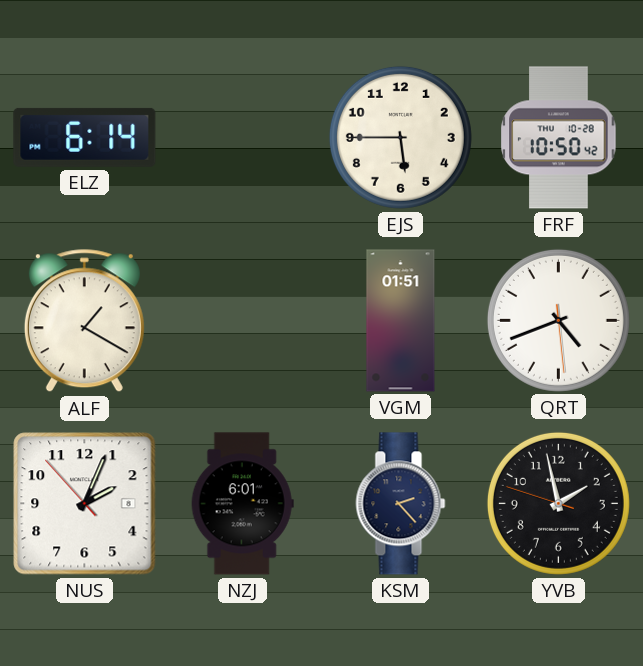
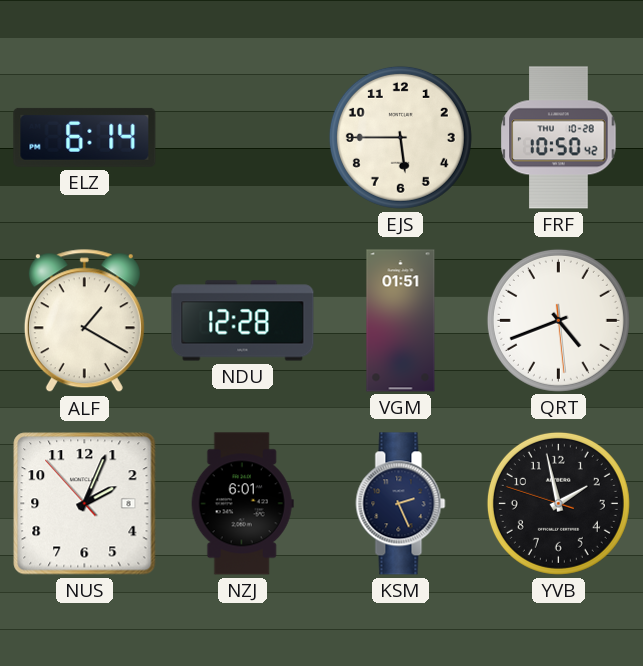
NDU: none -> 12:28 (243, 321)
KSM: 2:23 -> 2:26 (401, 504)
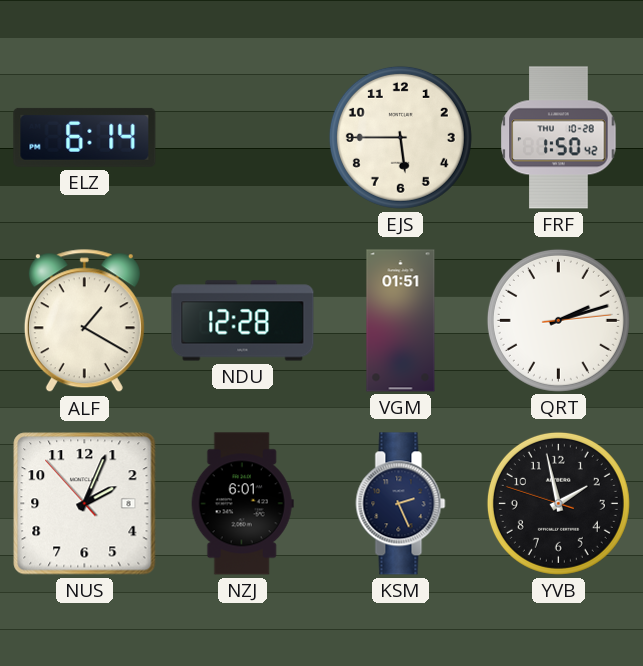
FRF: 10:50 -> 1:50 (559, 138)
QRT: 4:41 -> 2:12 (558, 320)
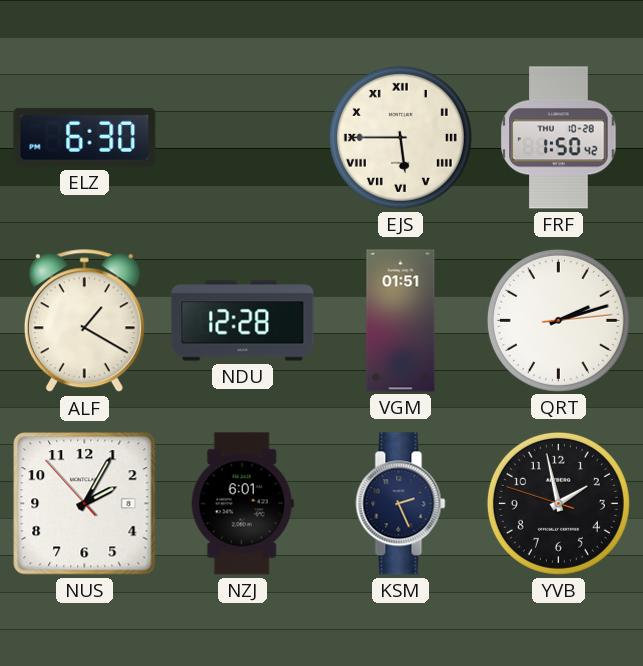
ELZ: 6:14 -> 6:30 (85, 137)
EJS numerals: Arabic -> Roman (400, 137)
NUS: 2:03 -> 2:04 (85, 504)
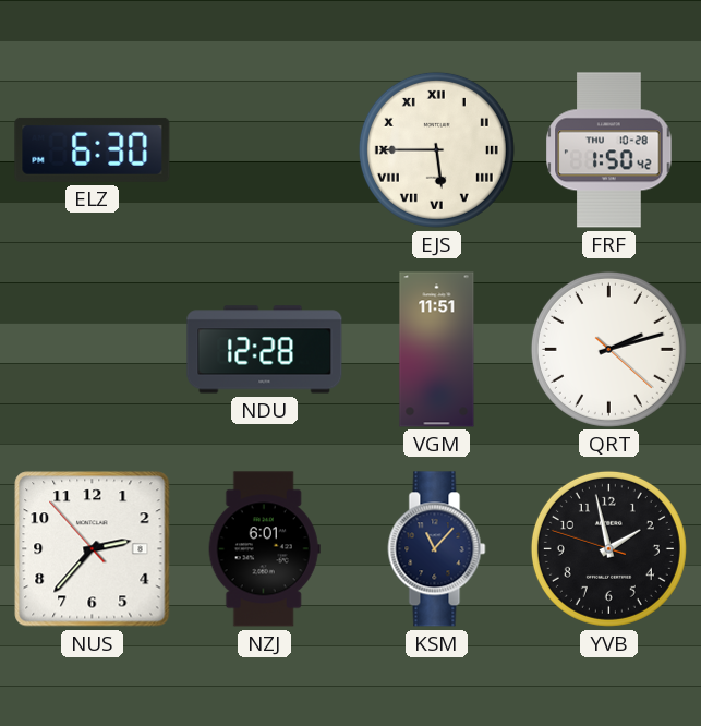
ALF: 1:20 -> none (84, 321)
VGM: 01:51 -> 11:51 (437, 350)
QRT: 2:12:14 -> 2:12:22 (608, 349)
NUS: 2:04 -> 2:36 (93, 549)
KSM: 2:26 -> 11:07 (437, 549)
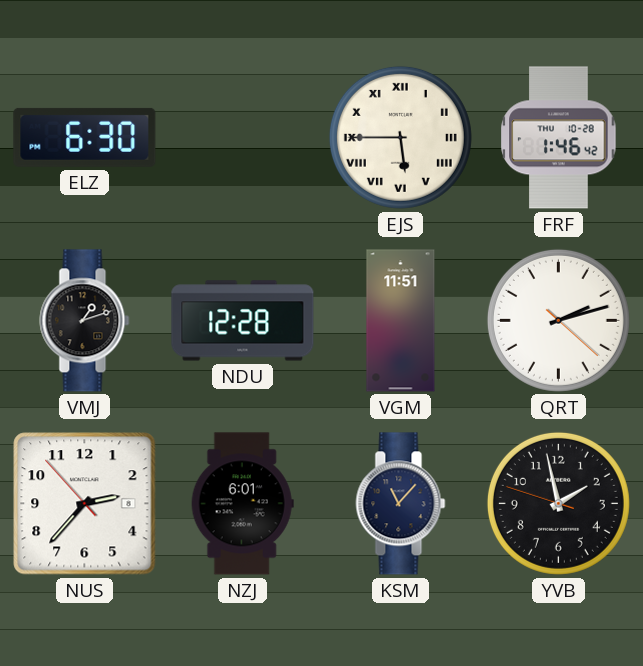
FRF: 1:50 -> 1:46 (559, 138)
VMJ: none -> 1:12 (85, 321)
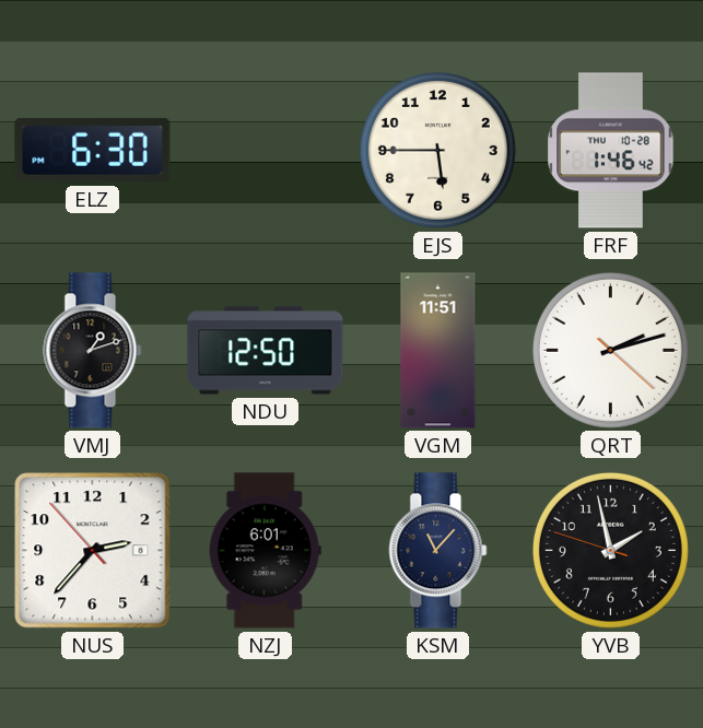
EJS numerals: Roman -> Arabic (437, 150)
NDU: 12:28 -> 12:50 (266, 351)
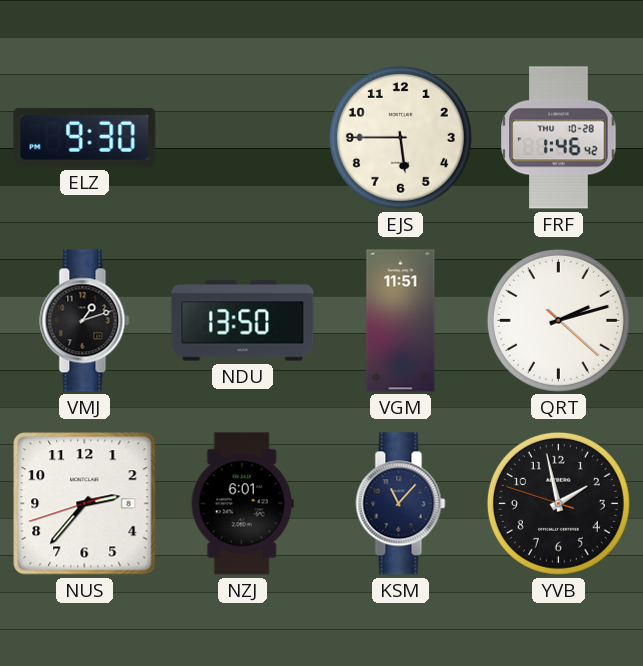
ELZ: 6:30 -> 9:30 (85, 137)
NDU: 12:50 -> 13:50 (243, 321)
NUS: 2:36:53 -> 2:36:42 (85, 504)
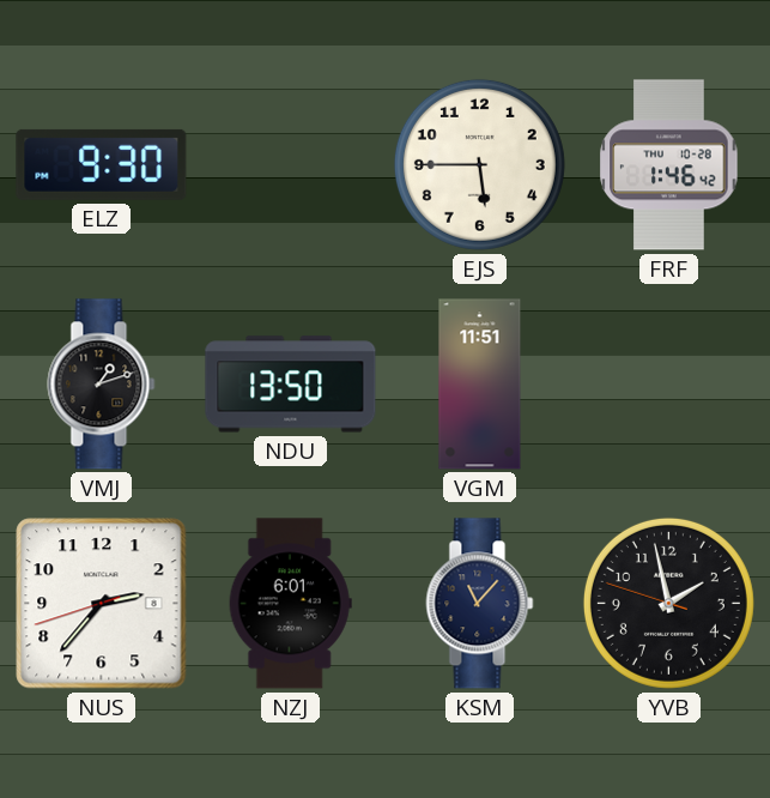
QRT: 2:12 -> none (558, 320)
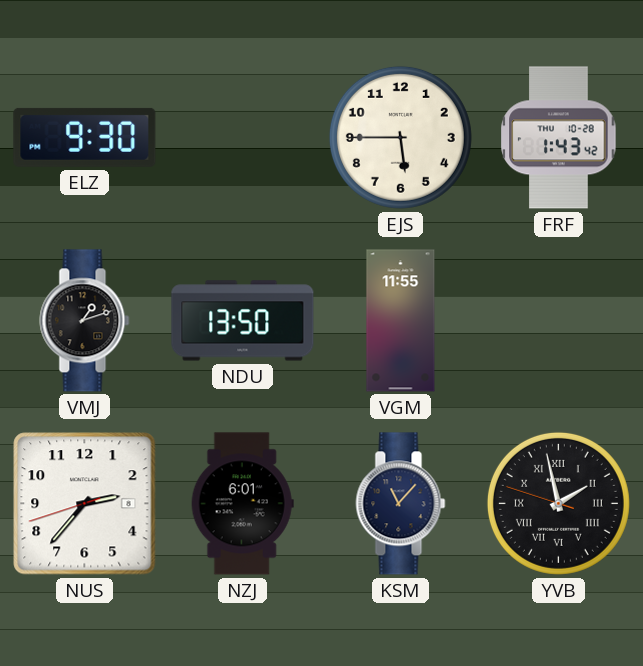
FRF: 1:46 -> 1:43 (559, 138)
VGM: 11:51 -> 11:55 (401, 321)
YVB numerals: Arabic -> Roman (558, 503)
